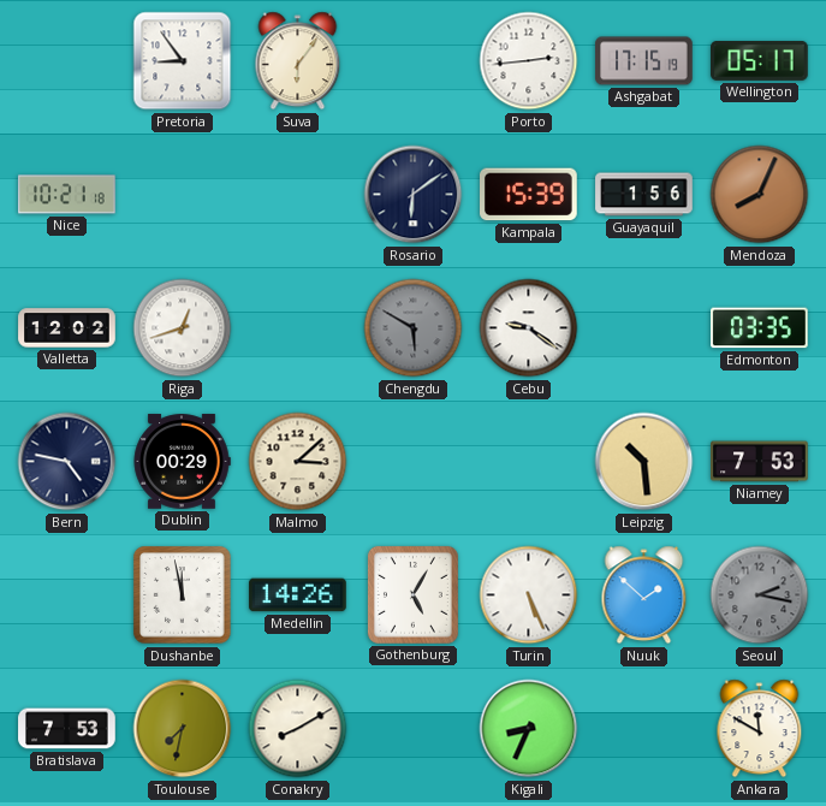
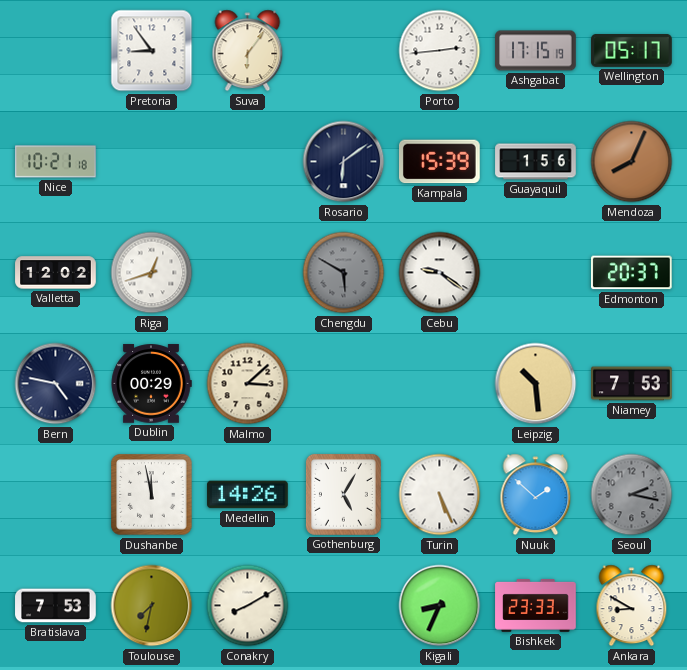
Edmonton: 03:35 -> 20:37 (632, 273)
Bishkek: none -> 23:33 (536, 606)
Ankara: 11:50 -> 8:50 (632, 606)
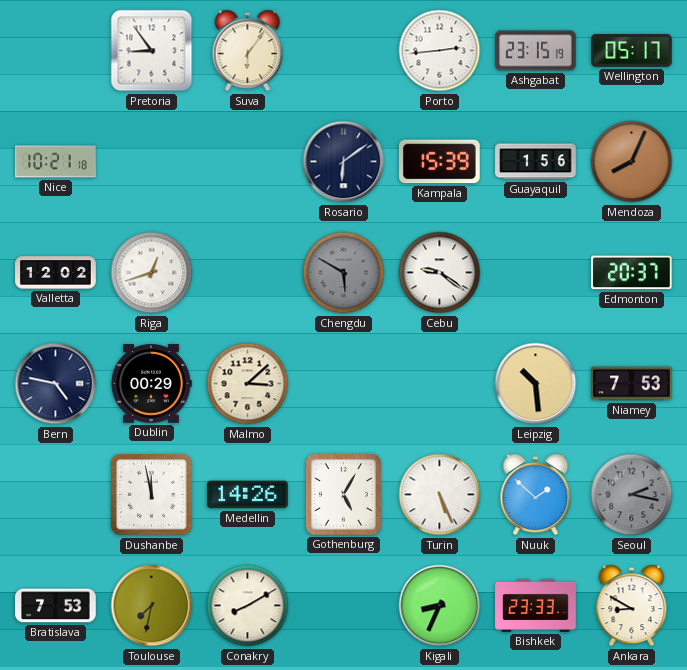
Ashgabat: 17:15 -> 23:15 (536, 51)
